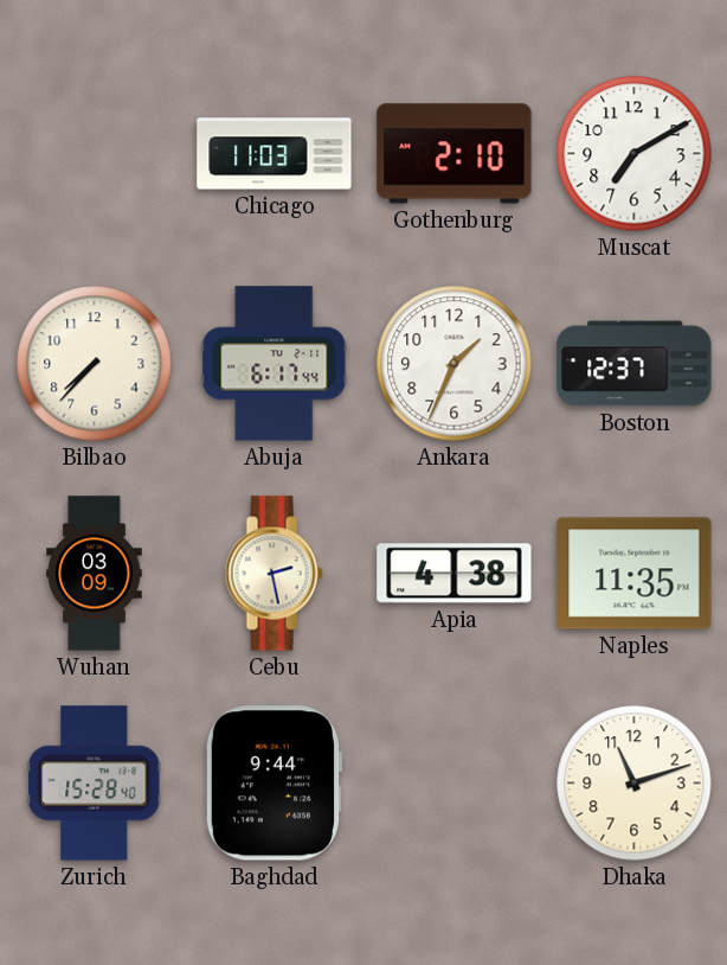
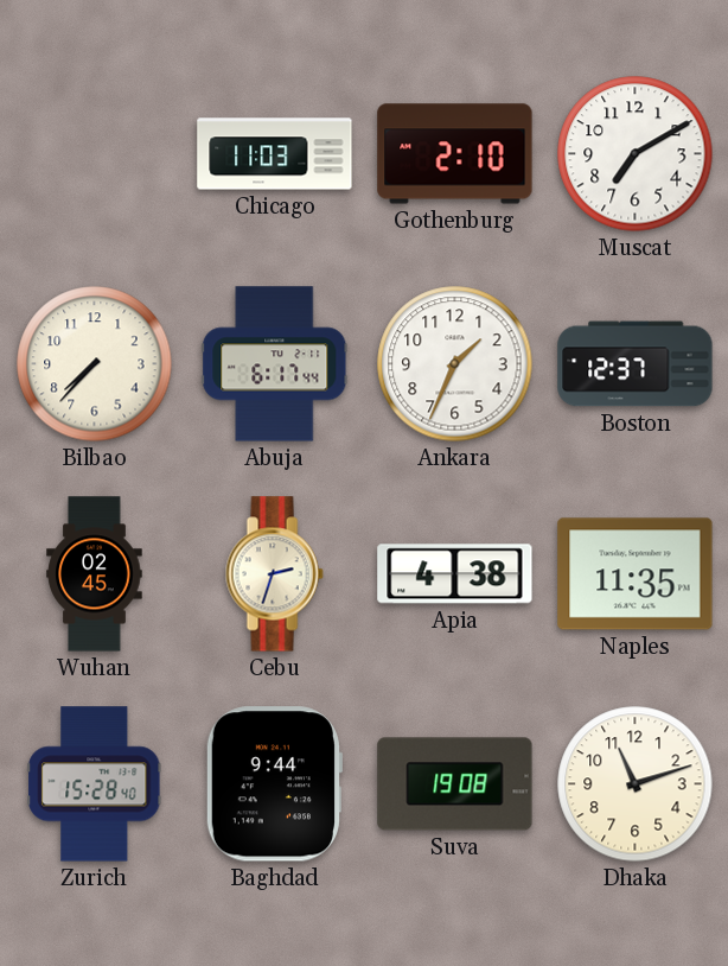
Wuhan: 03:09 -> 02:45 (95, 574)
Cebu: 2:28 -> 2:33 (274, 574)
Suva: none -> 19:08 (455, 784)
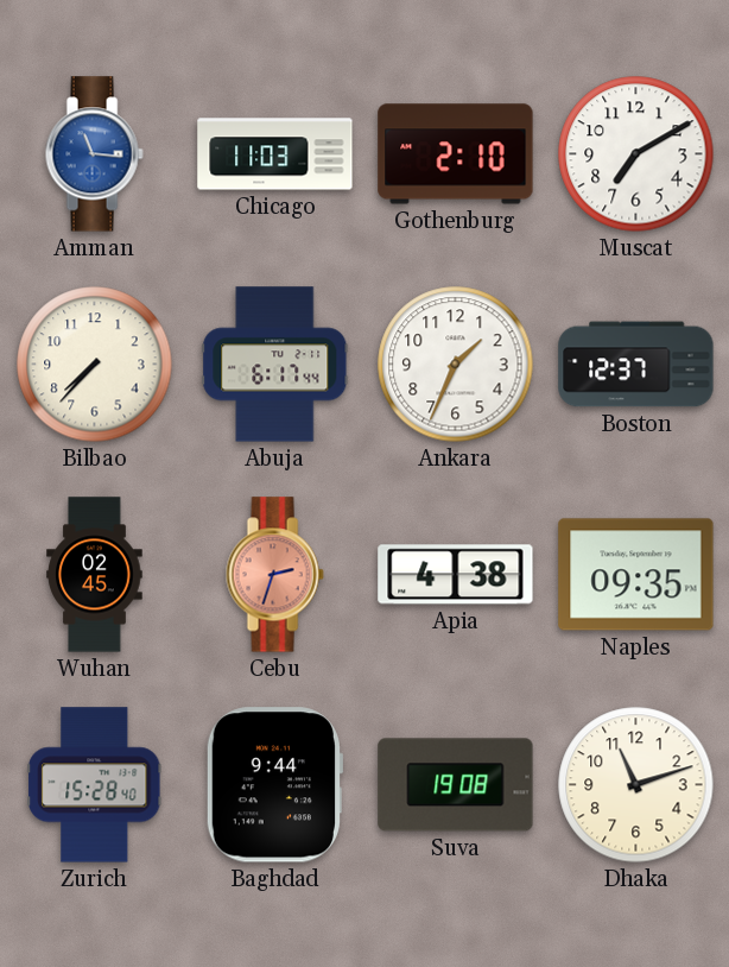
Amman: none -> 11:16 (94, 154)
Cebu dial: cream -> salmon (274, 575)
Naples: 11:35 -> 09:35 (636, 575)
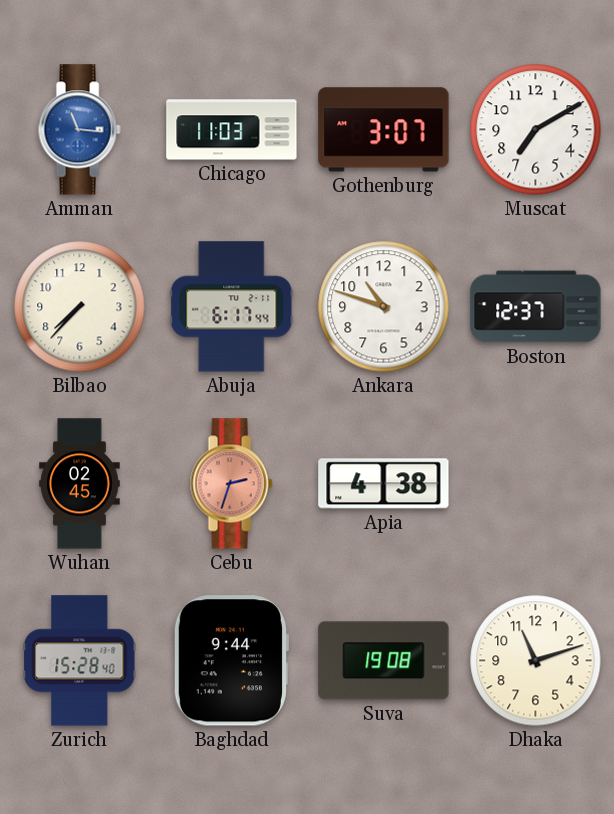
Gothenburg: 2:10 -> 3:07 (384, 130)
Ankara: 1:34 -> 10:48 (384, 307)
Naples: 09:35 -> none (636, 575)
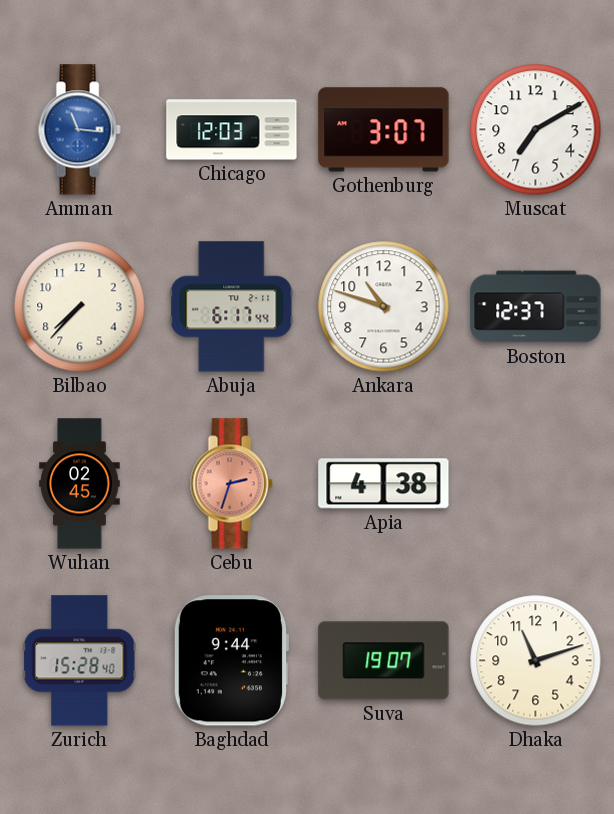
Chicago: 11:03 -> 12:03 (232, 130)
Suva: 19:08 -> 19:07 (384, 661)
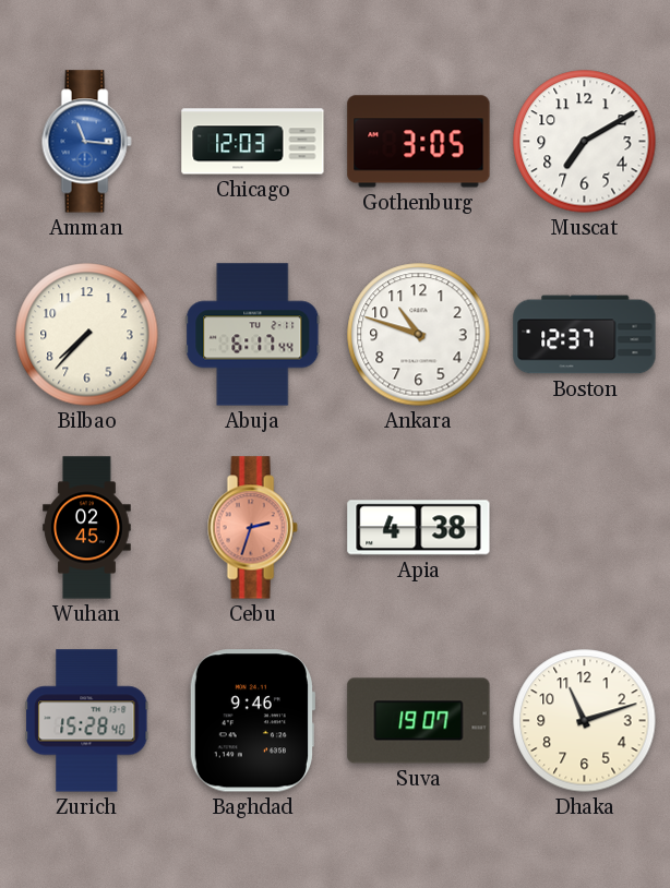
Gothenburg: 3:07 -> 3:05 (419, 142)
Baghdad: 9:44 -> 9:46 (251, 721)
